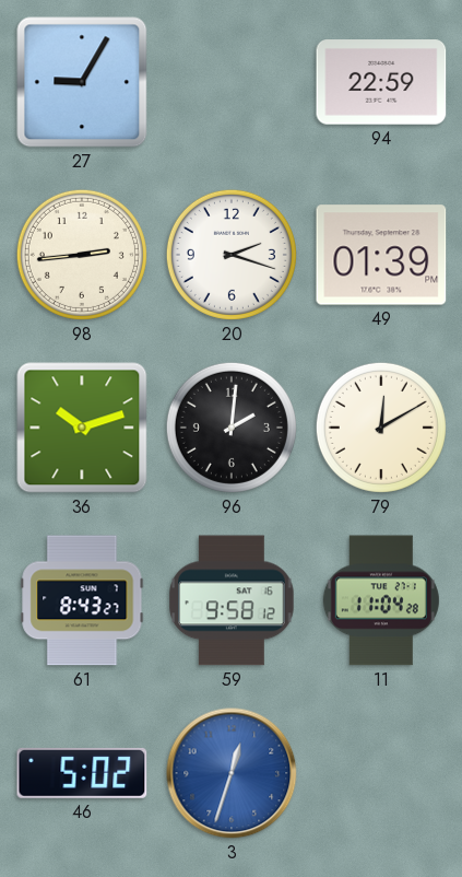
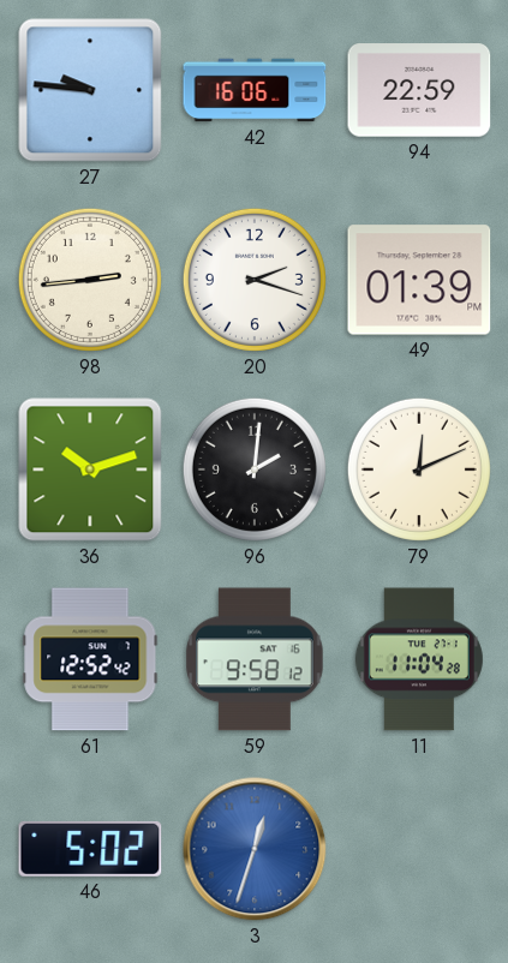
27: 9:05 -> 9:46 (90, 90)
42: none -> 16:06 (255, 90)
79: 12:10 -> 12:11 (419, 469)
61: 8:43 -> 12:52 (90, 659)
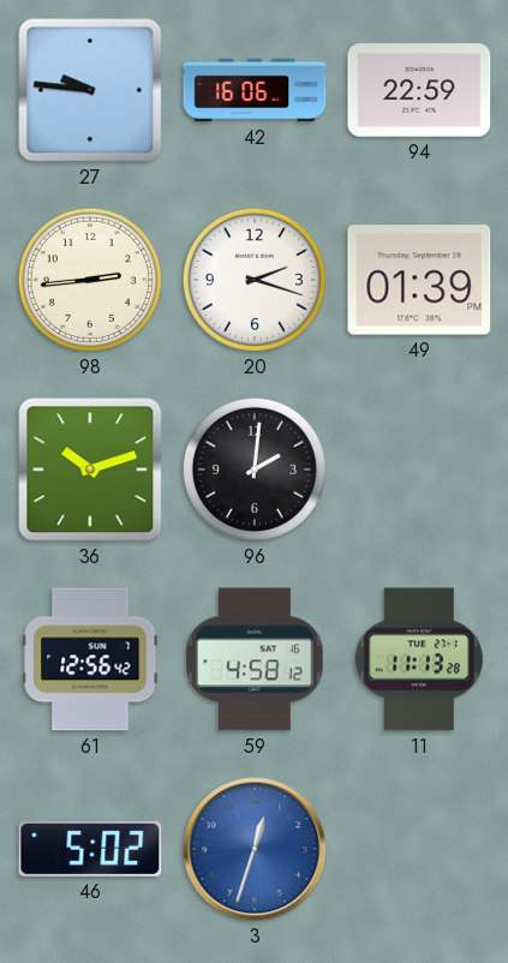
79: 12:11 -> none (419, 469)
61: 12:52 -> 12:56 (90, 659)
59: 9:58 -> 4:58 (255, 659)
11: 11:04 -> 11:13 (419, 659)
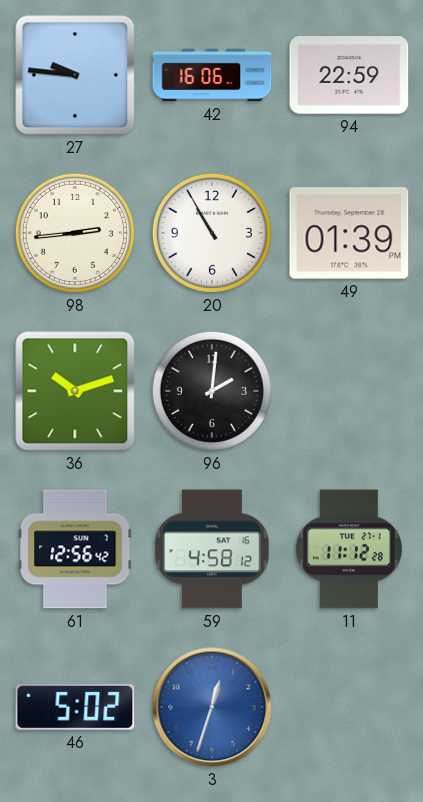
20: 2:18 -> 10:55 (212, 233)
11: 11:13 -> 11:12 (349, 549)
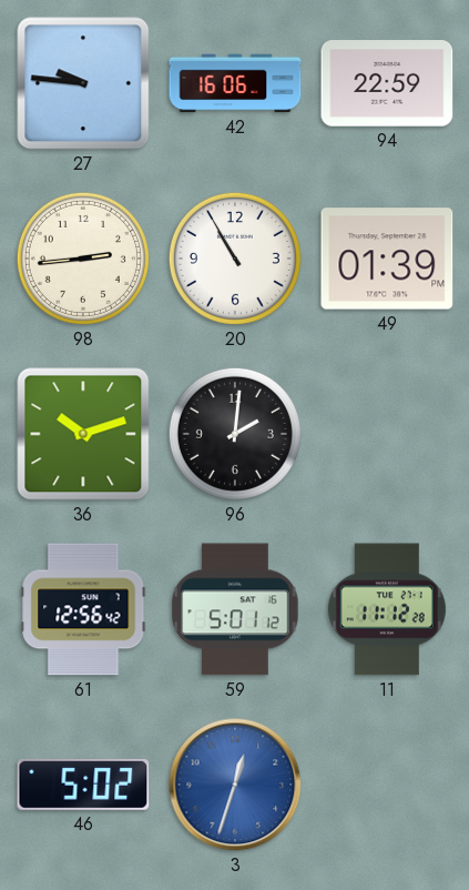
59: 4:58 -> 5:01 (235, 609)
